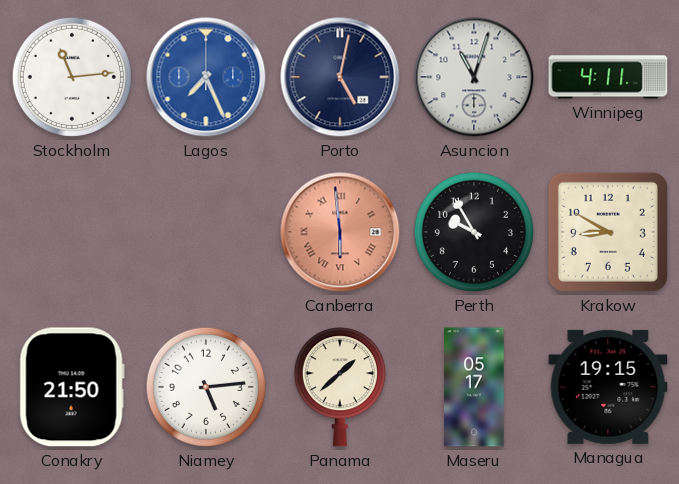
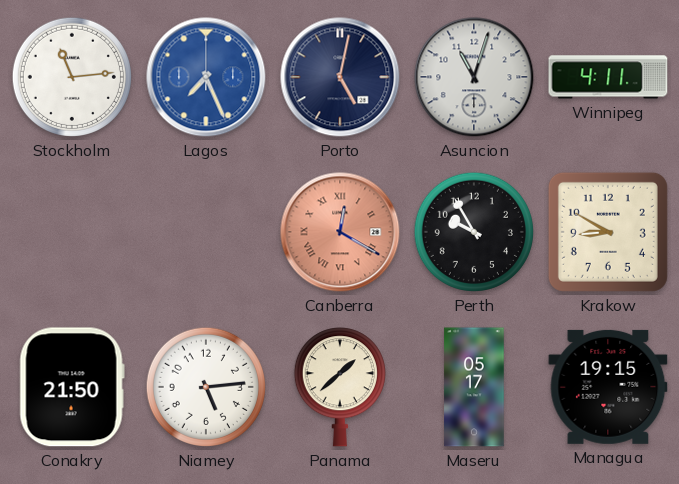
Canberra: 5:59 -> 12:20 (340, 232)
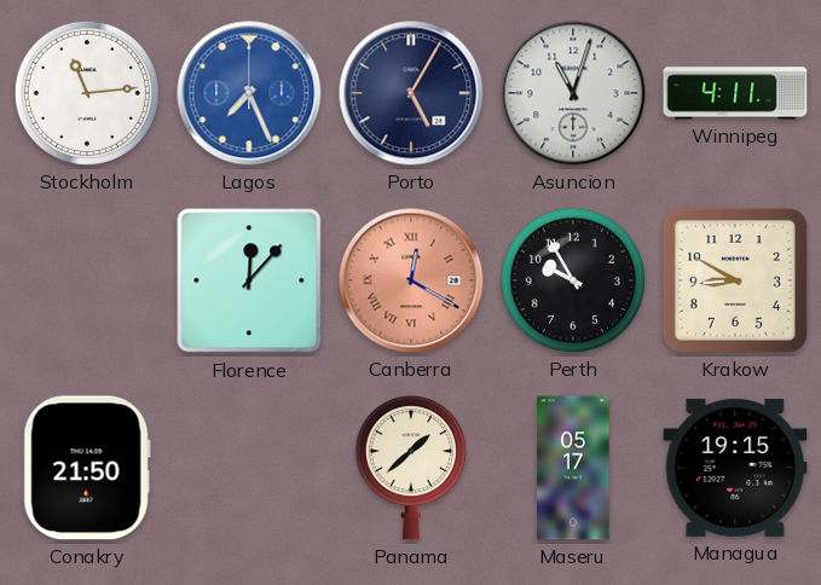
Porto: 5:02 -> 5:05 (411, 93)
Florence: none -> 12:07 (249, 280)
Niamey: 5:14 -> none (206, 387)
